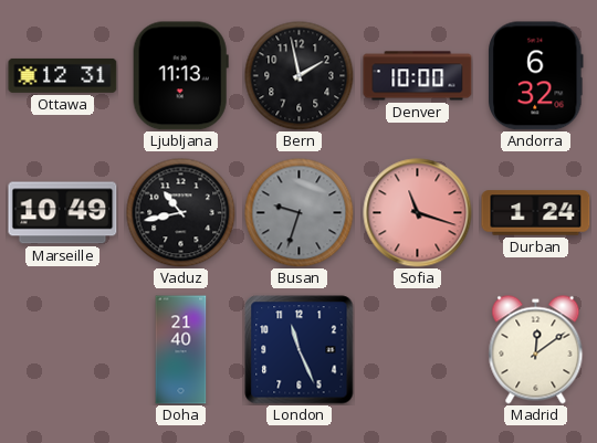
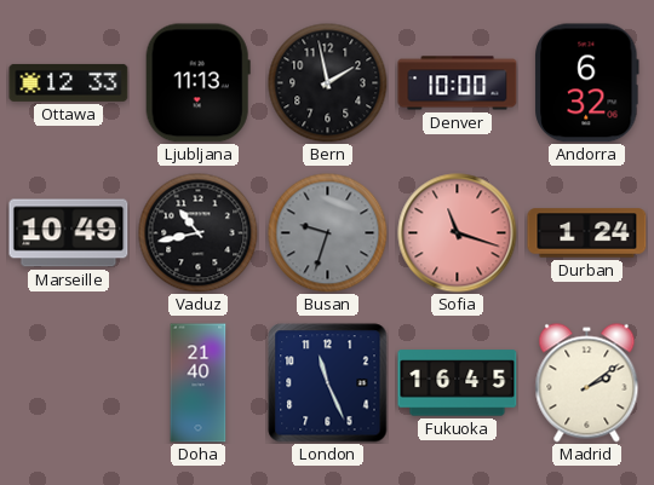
Ottawa: 12:31 -> 12:33 (69, 82)
Fukuoka: none -> 16:45 (458, 383)
Madrid: 12:09 -> 2:09 (587, 383)
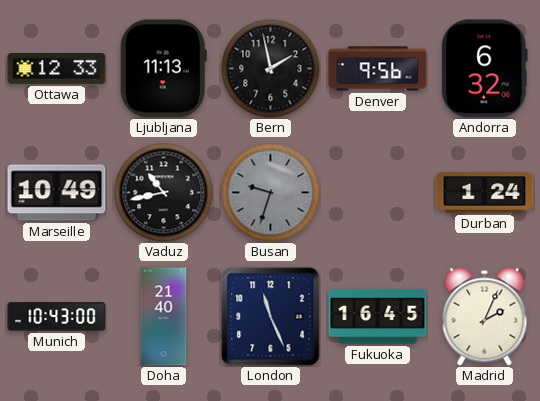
Denver: 10:00 -> 9:56 (378, 69)
Sofia: 11:18 -> none (458, 233)
Munich: none -> 10:43 (57, 317)
Madrid: 2:09 -> 2:04 (485, 317)
